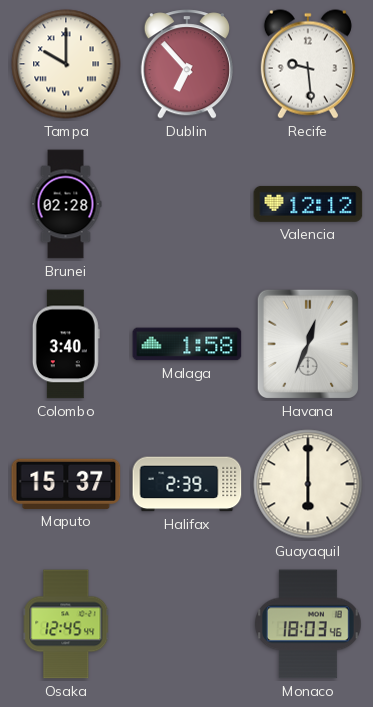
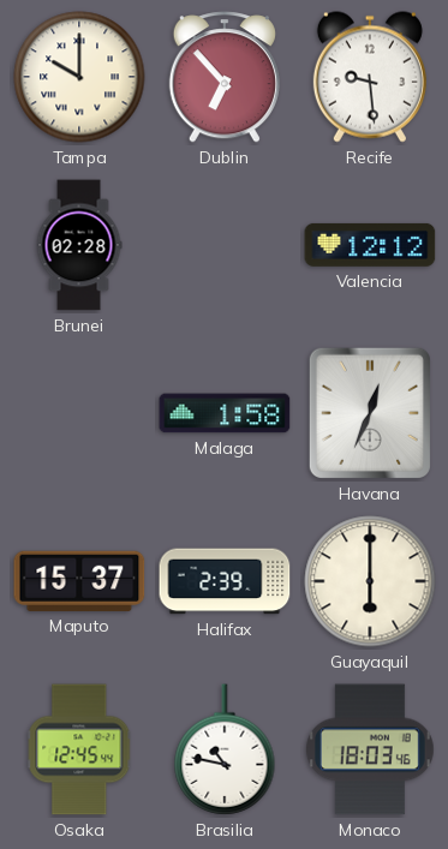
Colombo: 3:40 -> none (66, 344)
Brasilia: none -> 10:47 (225, 749)
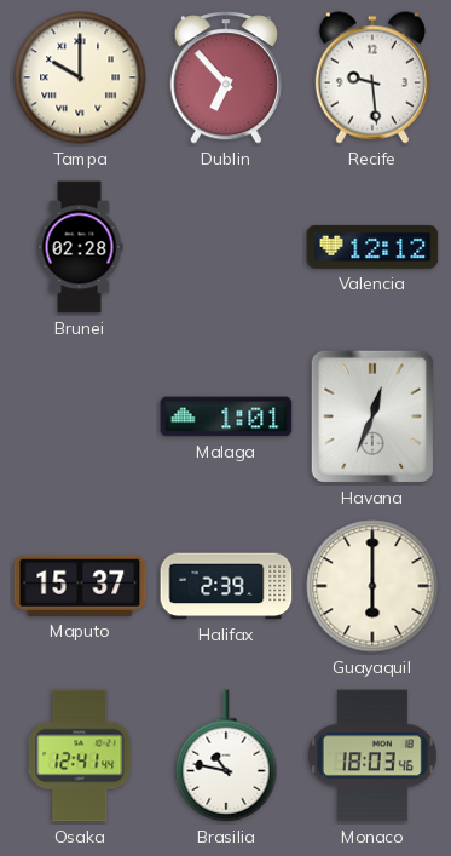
Malaga: 1:58 -> 1:01 (226, 416)
Osaka: 12:45 -> 12:41 (80, 756)
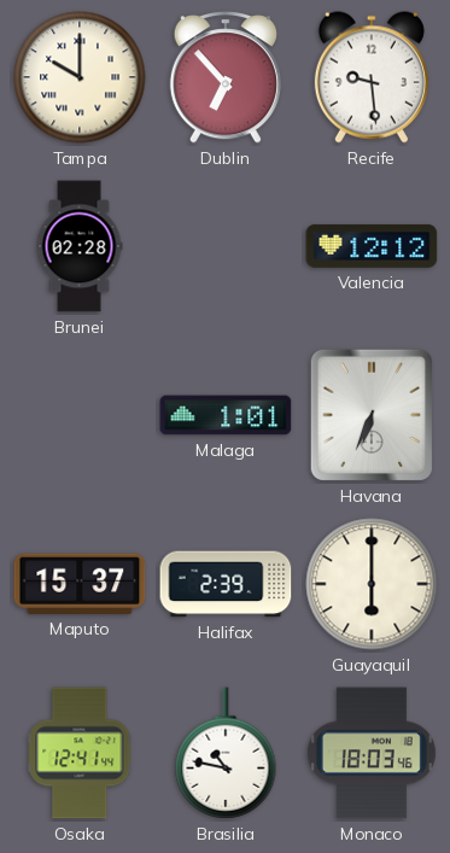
Havana: 12:34 -> 6:34 (372, 415)
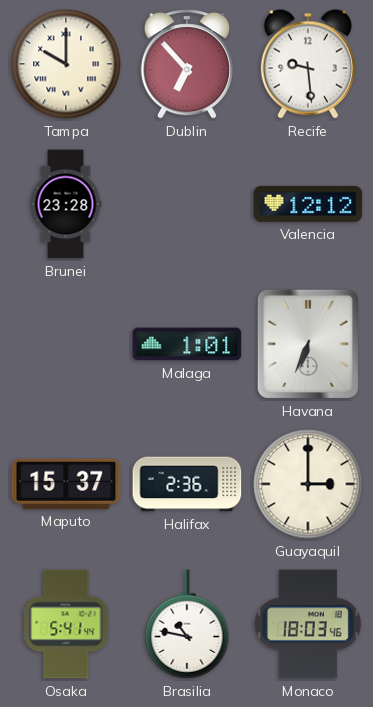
Brunei: 02:28 -> 23:28 (66, 204)
Halifax: 2:39 -> 2:36 (187, 484)
Guayaquil: 6:00 -> 3:00 (308, 484)
Osaka: 12:41 -> 5:41 (66, 624)
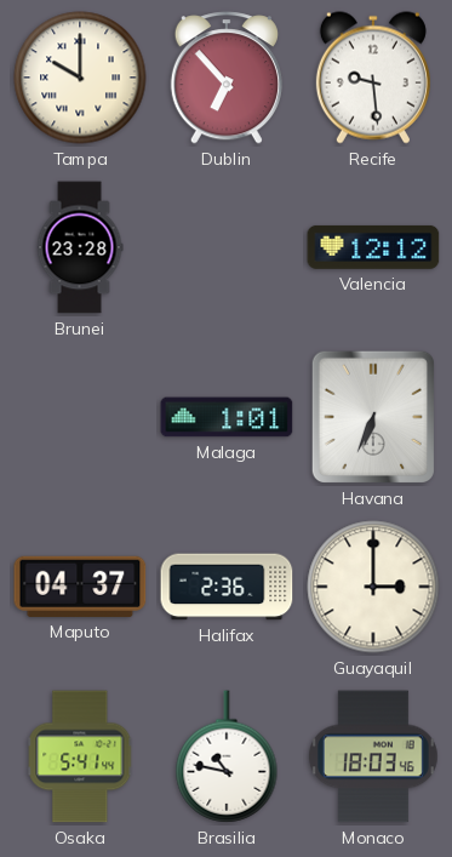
Maputo: 15:37 -> 04:37 (80, 587)
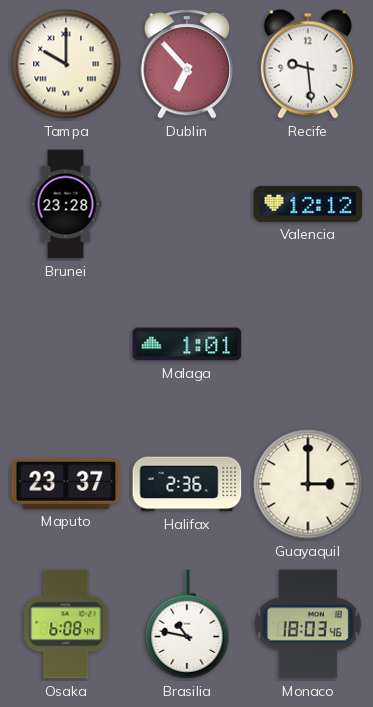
Havana: 6:34 -> none (373, 417)
Maputo: 04:37 -> 23:37 (66, 484)
Osaka: 5:41 -> 6:08 (66, 624)
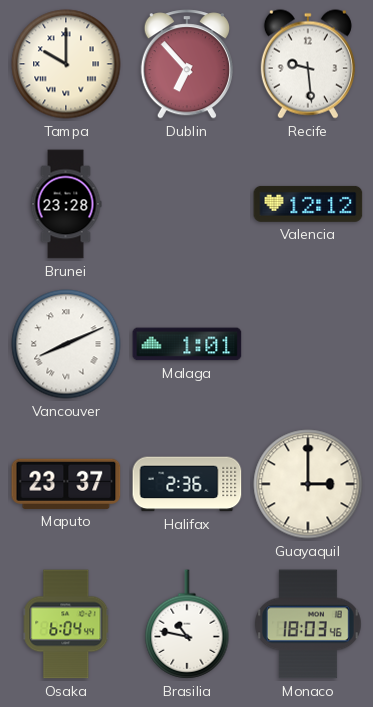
Vancouver: none -> 8:11 (66, 344)
Osaka: 6:08 -> 6:04 (66, 624)
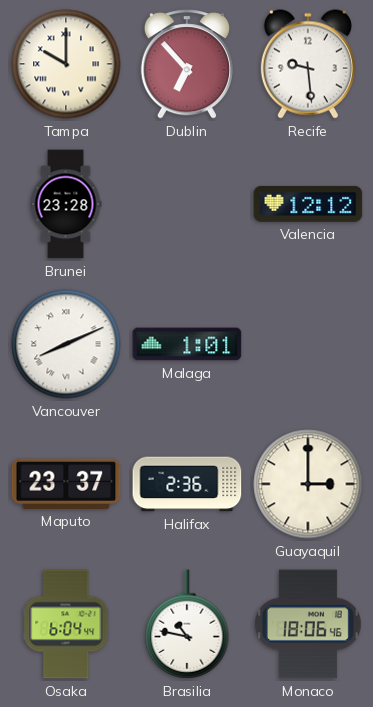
Monaco: 18:03 -> 18:06 (308, 624)
